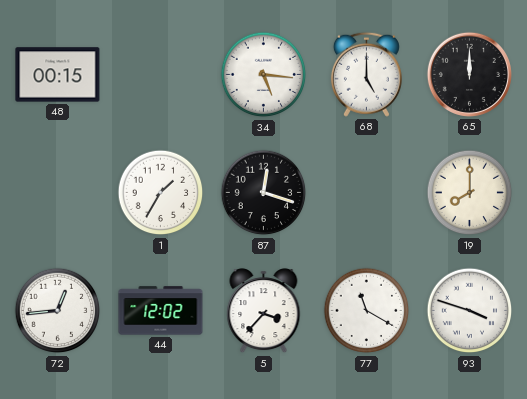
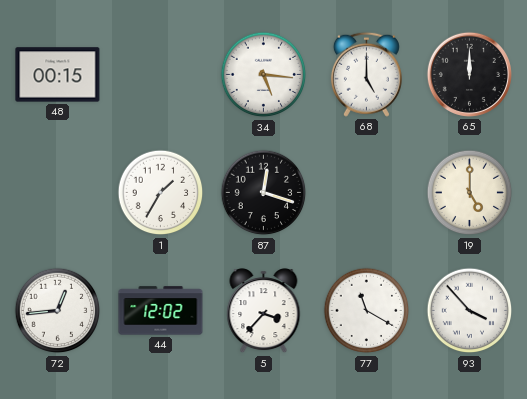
19: 8:00 -> 5:00 (470, 193)
93: 3:48 -> 3:53 (470, 311)
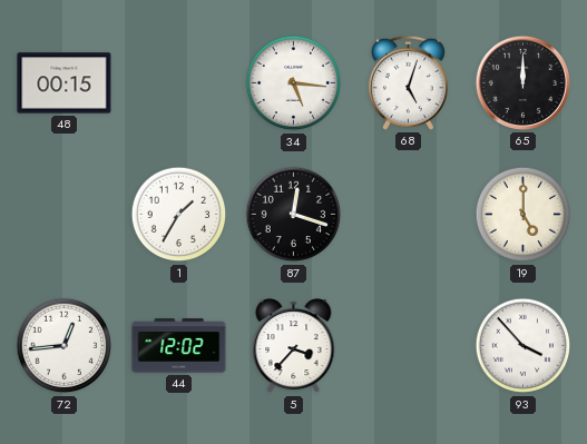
68: 5:00 -> 5:03 (408, 82)
77: 11:20 -> none (367, 311)
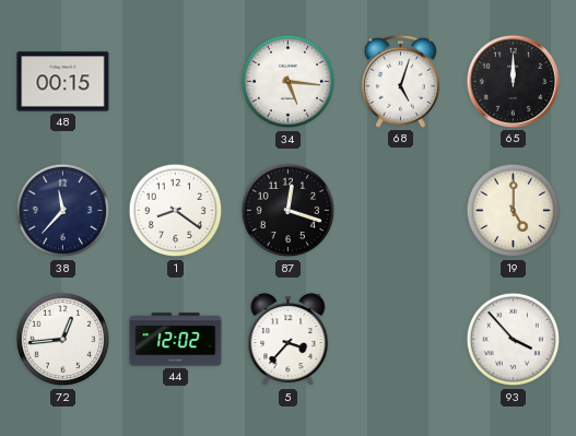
38: none -> 11:37 (63, 211)
1: 1:35 -> 8:21 (176, 211)
